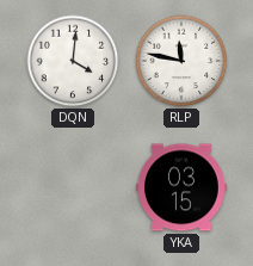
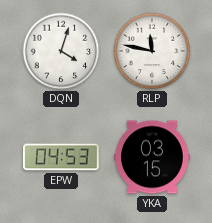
DQN: 4:01 -> 4:03 (61, 51)
EPW: none -> 04:53 (61, 157)
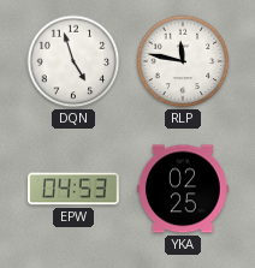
DQN: 4:03 -> 4:57 (73, 61)
YKA: 03:15 -> 02:25 (183, 189)
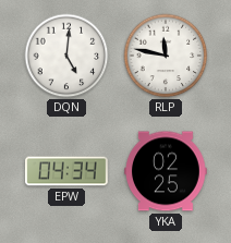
DQN: 4:57 -> 5:01 (66, 56)
EPW: 04:53 -> 04:34 (66, 171)
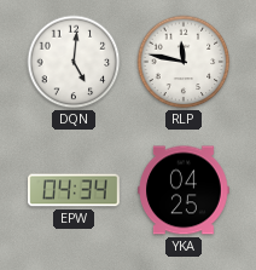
YKA: 02:25 -> 04:25 (184, 190)
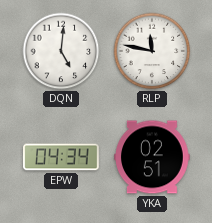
YKA: 04:25 -> 02:51 (152, 157)
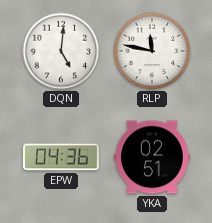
EPW: 04:34 -> 04:36 (61, 157)
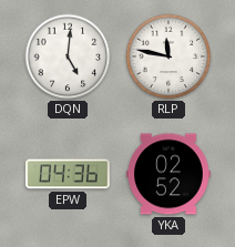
YKA: 02:51 -> 02:52 (168, 174)
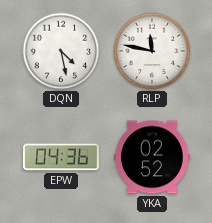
DQN: 5:01 -> 4:28 (61, 51)
